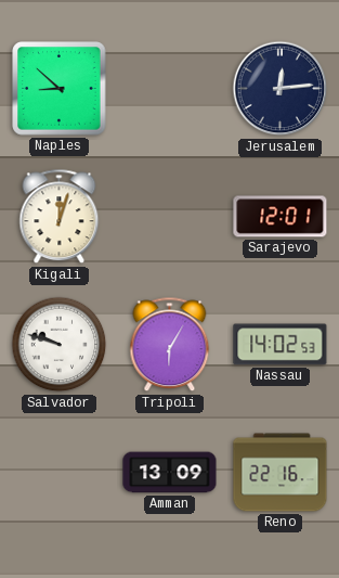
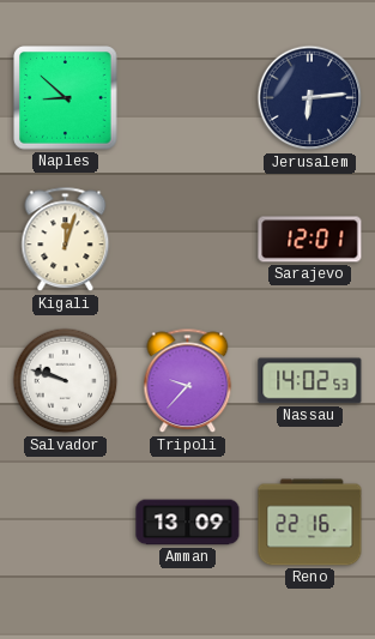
Jerusalem: 12:14 -> 6:14 (310, 98)
Tripoli: 6:05 -> 9:37 (188, 381)
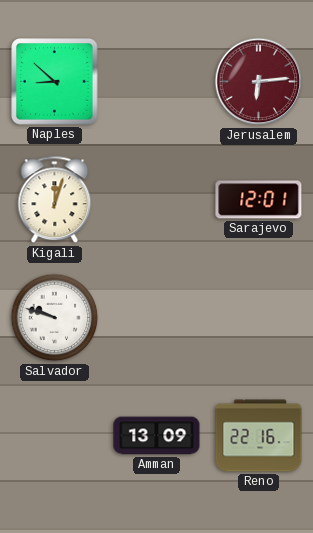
Jerusalem dial: navy -> burgundy (259, 82)
Tripoli: 9:37 -> none (188, 381)
Nassau: 14:02 -> none (310, 381)
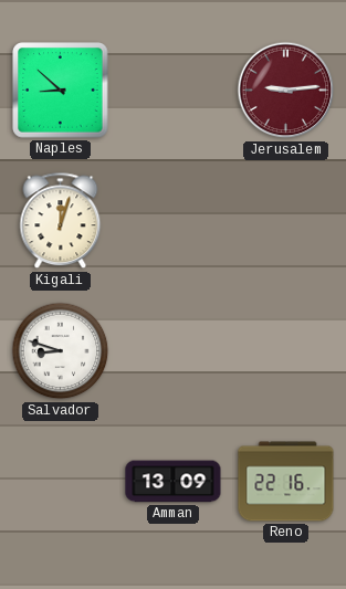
Jerusalem: 6:14 -> 9:14 (286, 91)
Sarajevo: 12:01 -> none (259, 200)
Salvador: 9:48 -> 8:48 (61, 351)
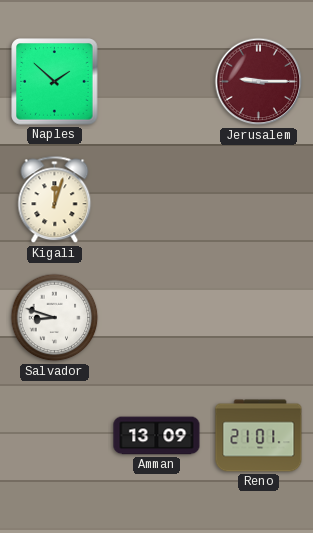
Naples: 8:52 -> 1:52 (55, 82)
Jerusalem: 9:14 -> 9:15 (259, 82)
Reno: 22:16 -> 21:01 (259, 436)
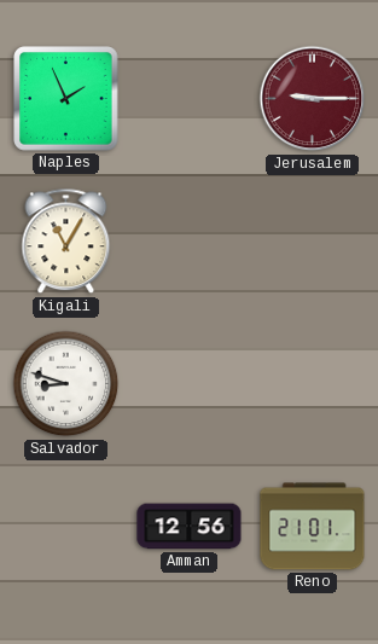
Naples: 1:52 -> 1:56 (66, 99)
Kigali: 12:03 -> 11:05 (66, 242)
Amman: 13:09 -> 12:56 (190, 527)
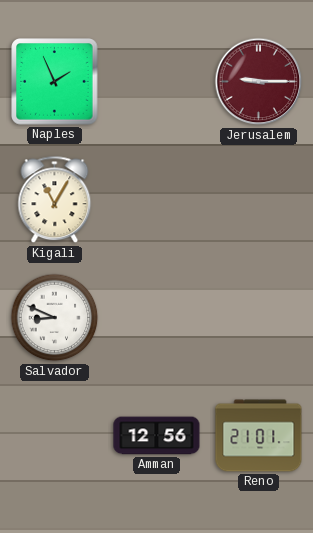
Salvador: 8:48 -> 8:49 (55, 318)
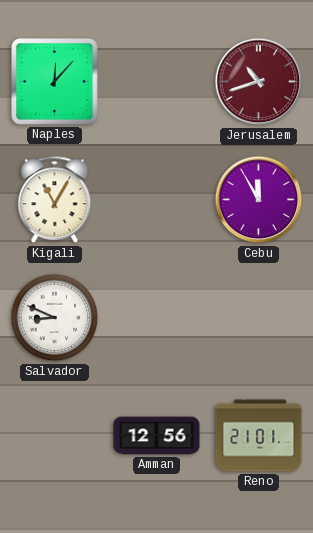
Naples: 1:56 -> 12:07 (55, 82)
Jerusalem: 9:15 -> 10:42 (259, 82)
Cebu: none -> 11:55 (259, 200)
